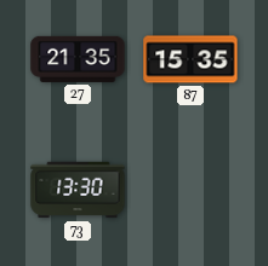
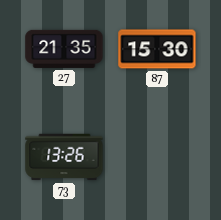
87: 15:35 -> 15:30 (157, 49)
73: 13:30 -> 13:26 (64, 157)
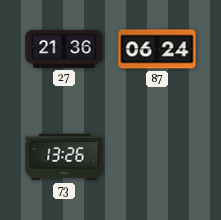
27: 21:35 -> 21:36 (64, 49)
87: 15:30 -> 06:24 (157, 49)
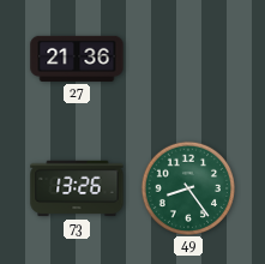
87: 06:24 -> none (157, 49)
49: none -> 8:24 (187, 187)
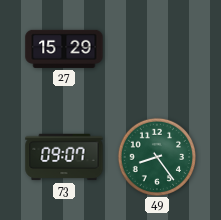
27: 21:36 -> 15:29 (64, 49)
73: 13:26 -> 09:07 (64, 157)
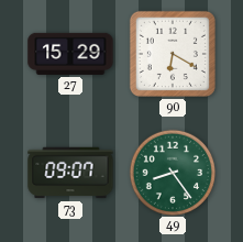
90: none -> 6:20 (173, 54)
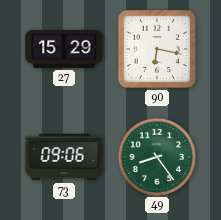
90: 6:20 -> 6:17 (157, 49)
73: 09:07 -> 09:06 (64, 157)
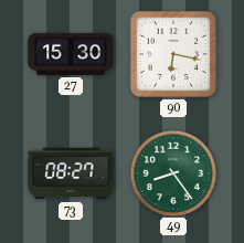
27: 15:29 -> 15:30 (71, 54)
73: 09:06 -> 08:27 (71, 173)
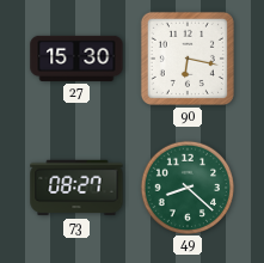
49: 8:24 -> 8:22 (186, 186)
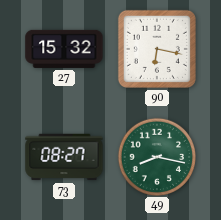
27: 15:30 -> 15:32 (64, 49)
49: 8:22 -> 8:17 (156, 156)
